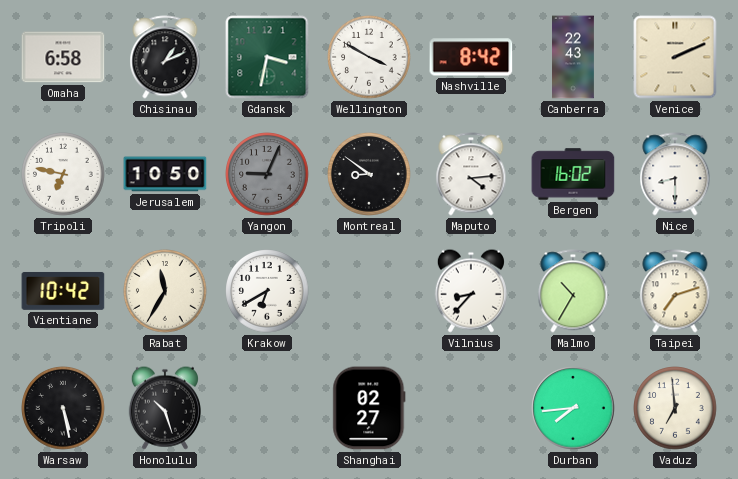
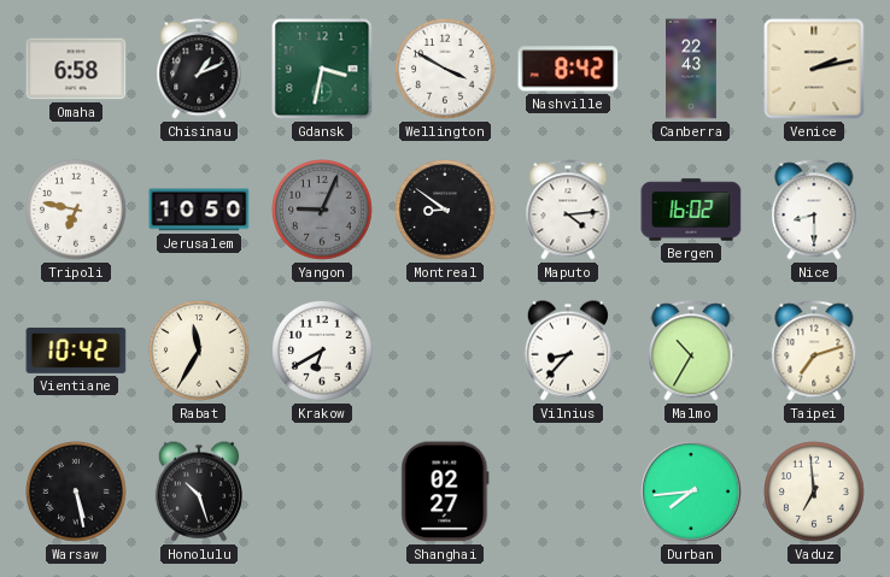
Venice: 2:11 -> 2:13 (814, 69)
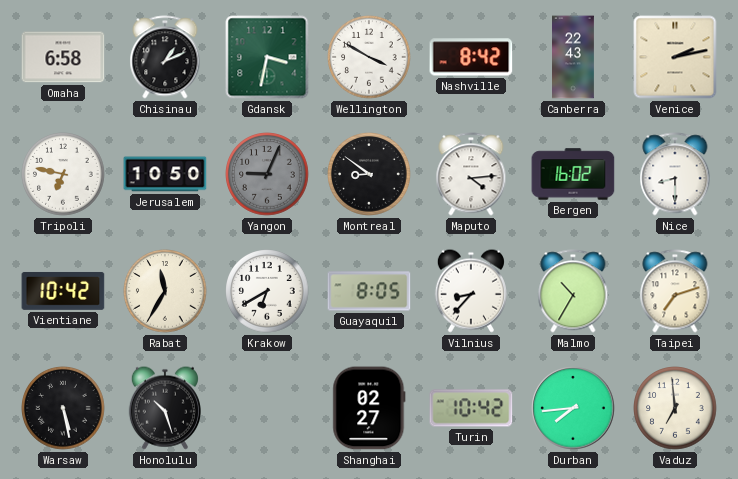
Guayaquil: none -> 8:05 (369, 291)
Turin: none -> 10:42 (471, 408)
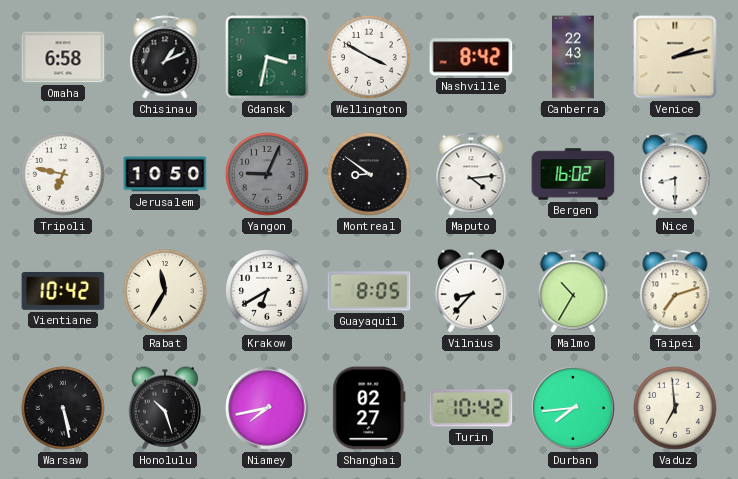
Niamey: none -> 7:43 (267, 408)
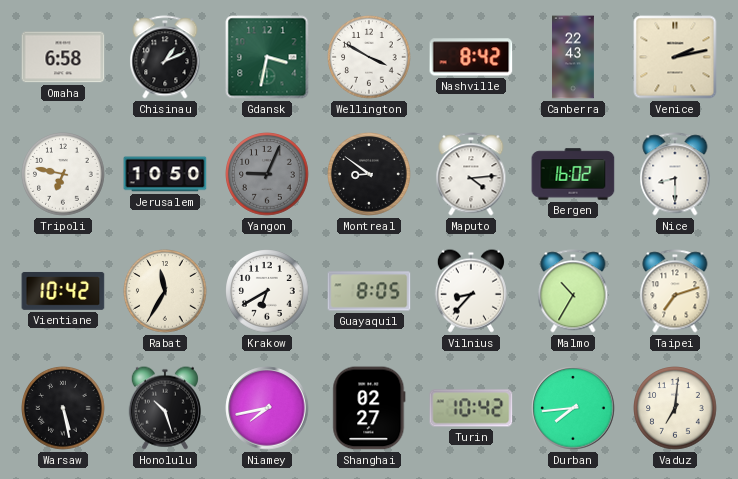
Vaduz: 6:59 -> 7:01 (675, 408)
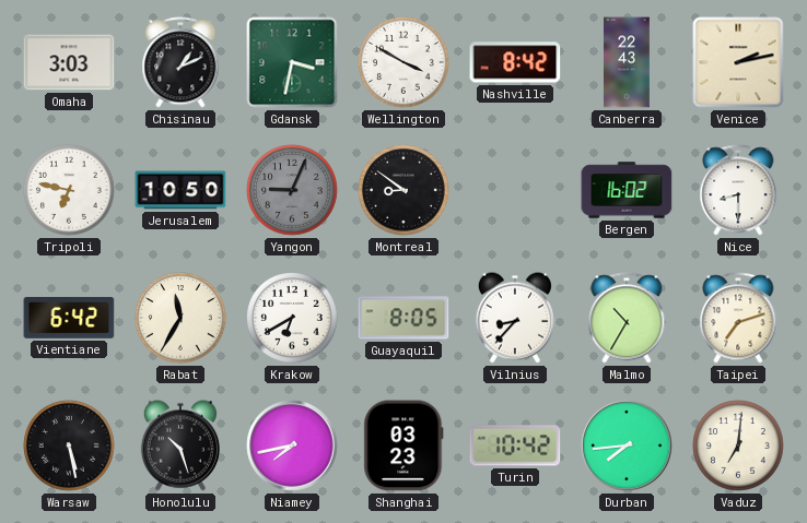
Omaha: 6:58 -> 3:03 (69, 62)
Maputo: 4:14 -> none (471, 174)
Vientiane: 10:42 -> 6:42 (69, 318)
Shanghai: 02:27 -> 03:23 (403, 445)
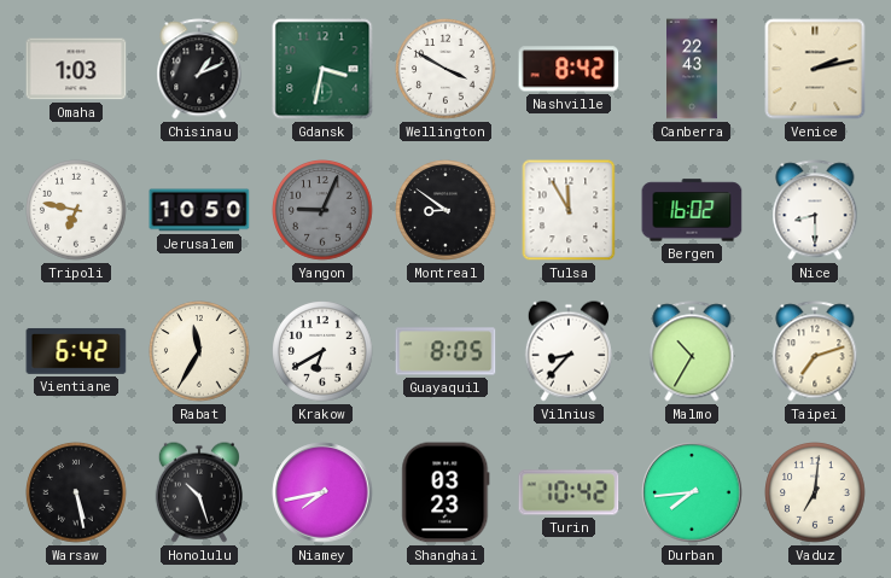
Omaha: 3:03 -> 1:03 (76, 69)
Tulsa: none -> 11:55 (569, 210)
